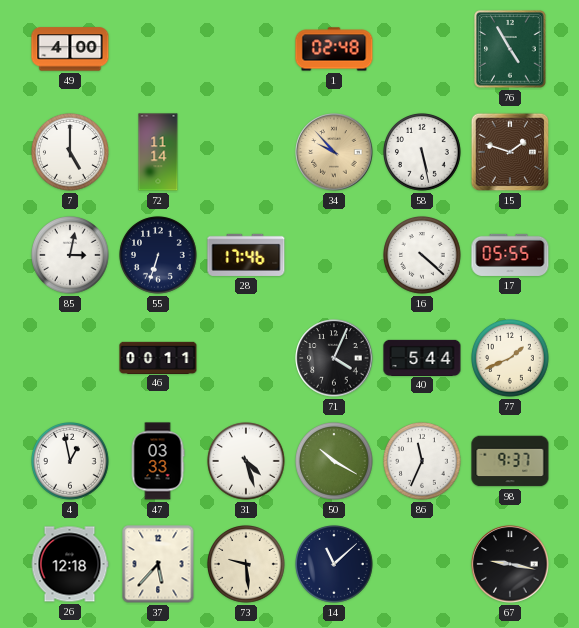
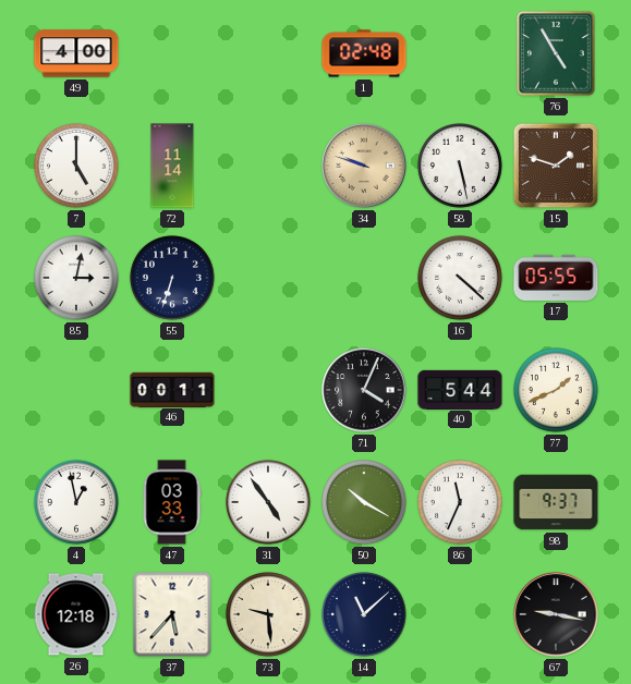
34: 9:53 -> 9:48 (364, 166)
28: 17:46 -> none (246, 255)
31: 4:27 -> 4:54 (269, 503)
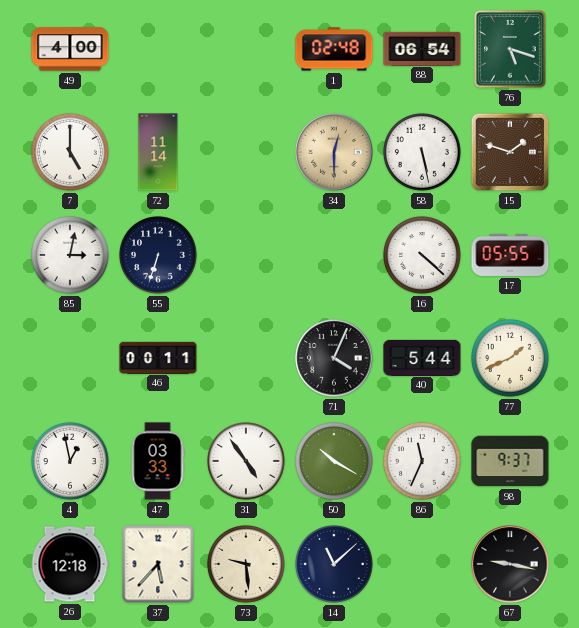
88: none -> 06:54 (422, 48)
76: 4:55 -> 5:18 (510, 49)
34: 9:48 -> 12:30 (334, 152)
